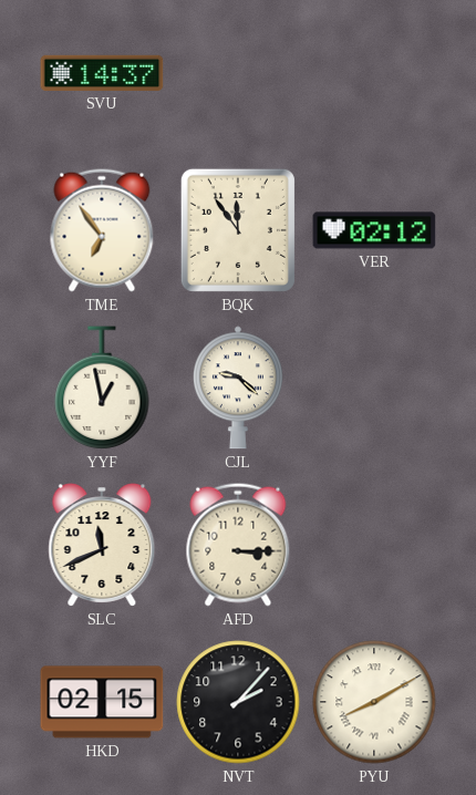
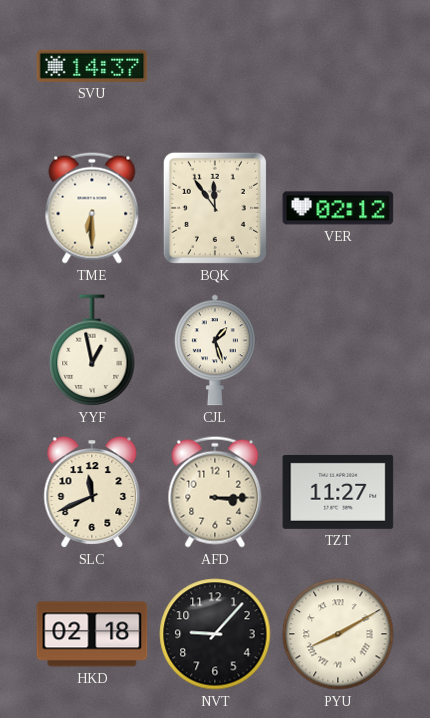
TME: 6:54 -> 6:30 (92, 208)
CJL: 9:22 -> 1:27 (215, 350)
TZT: none -> 11:27 (338, 492)
HKD: 02:15 -> 02:18 (92, 634)
NVT: 2:07 -> 9:07 (215, 634)
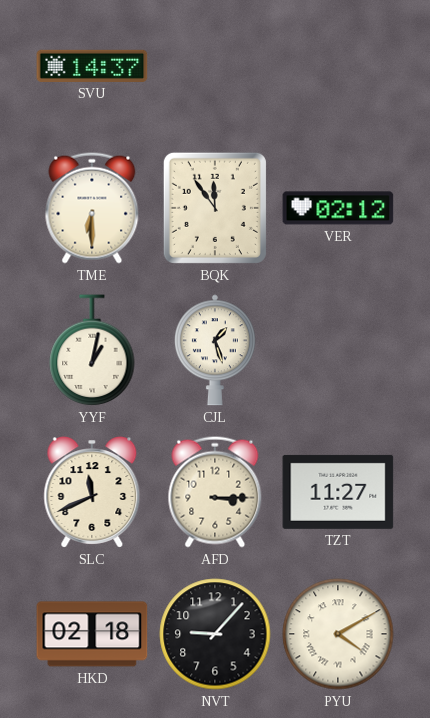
YYF: 12:58 -> 1:02 (92, 351)
PYU: 8:10 -> 4:10 (338, 634)
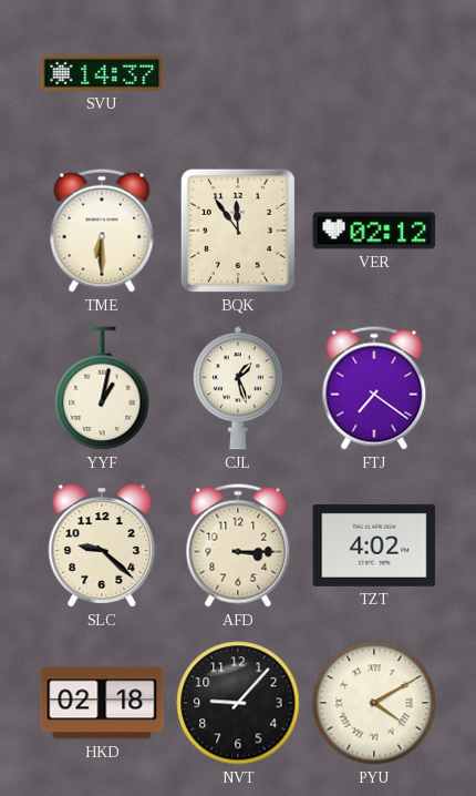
FTJ: none -> 7:21 (374, 388)
SLC: 11:41 -> 9:22 (102, 545)
TZT: 11:27 -> 4:02 (374, 545)
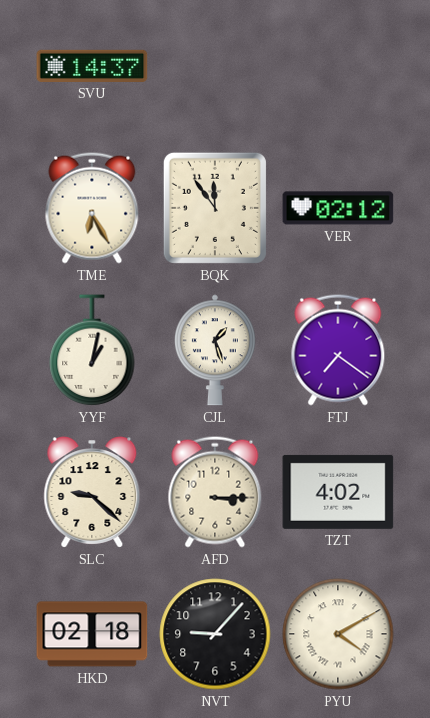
TME: 6:30 -> 6:25 (92, 208)
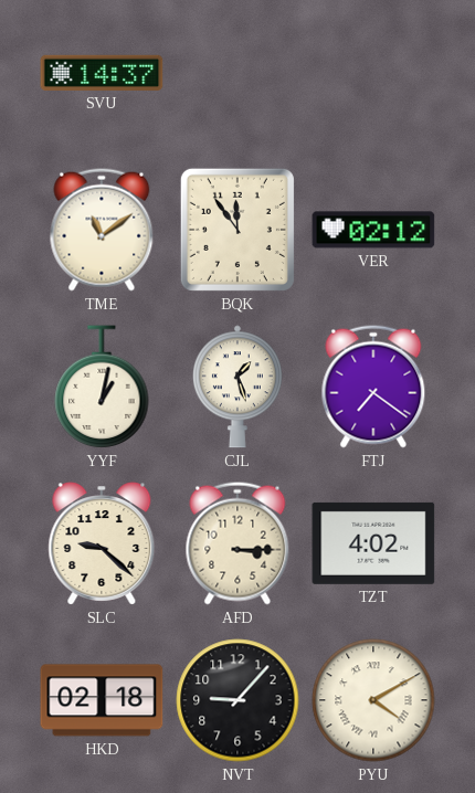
TME: 6:25 -> 11:09 (102, 230)
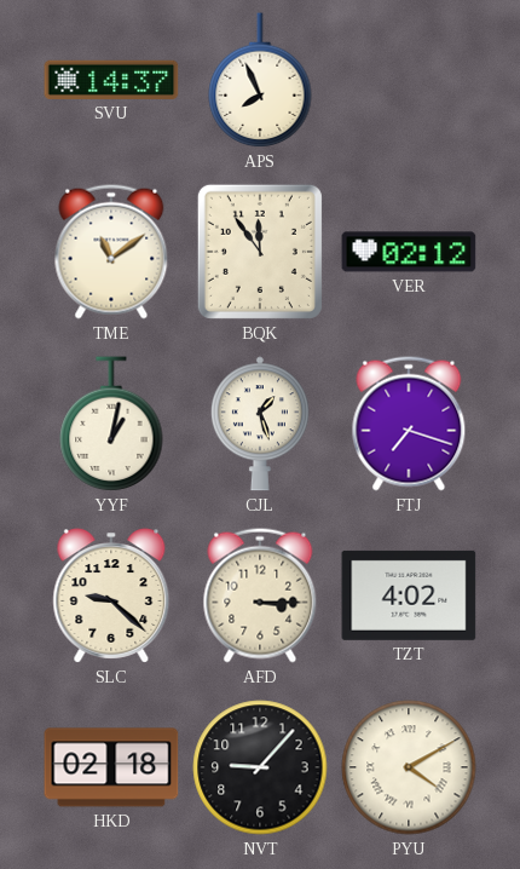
APS: none -> 7:56 (260, 81)
FTJ: 7:21 -> 7:18 (409, 424)
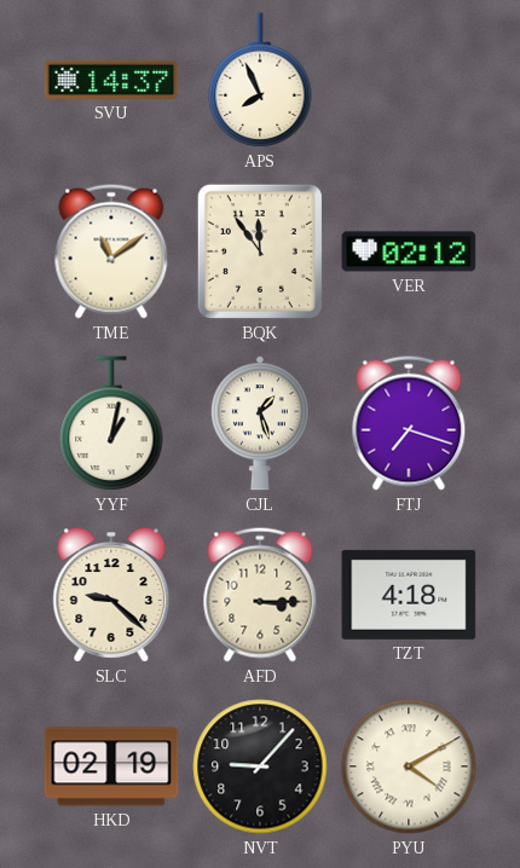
TZT: 4:02 -> 4:18 (409, 595)
HKD: 02:18 -> 02:19 (111, 766)
